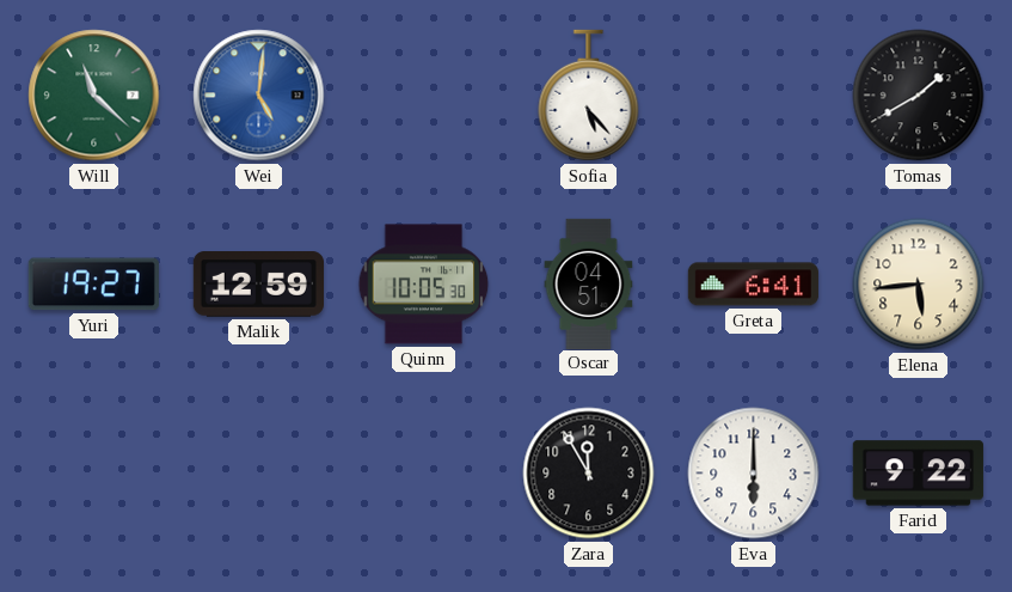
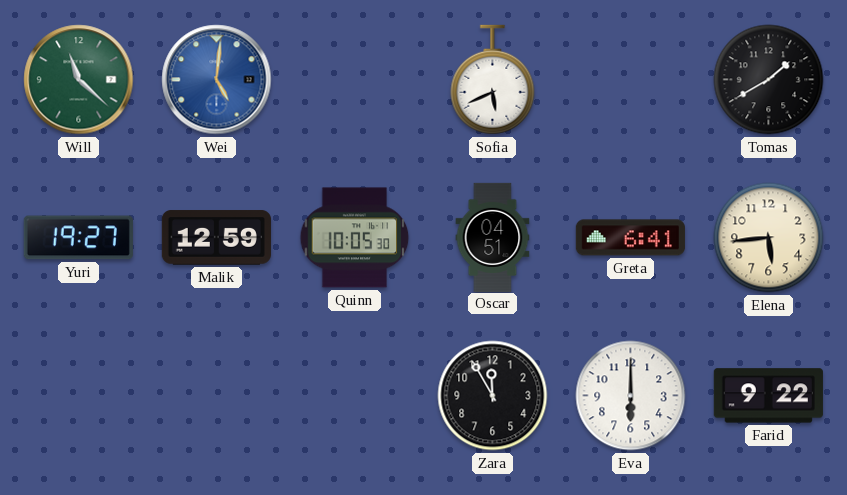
Sofia: 5:23 -> 5:41 (493, 80)
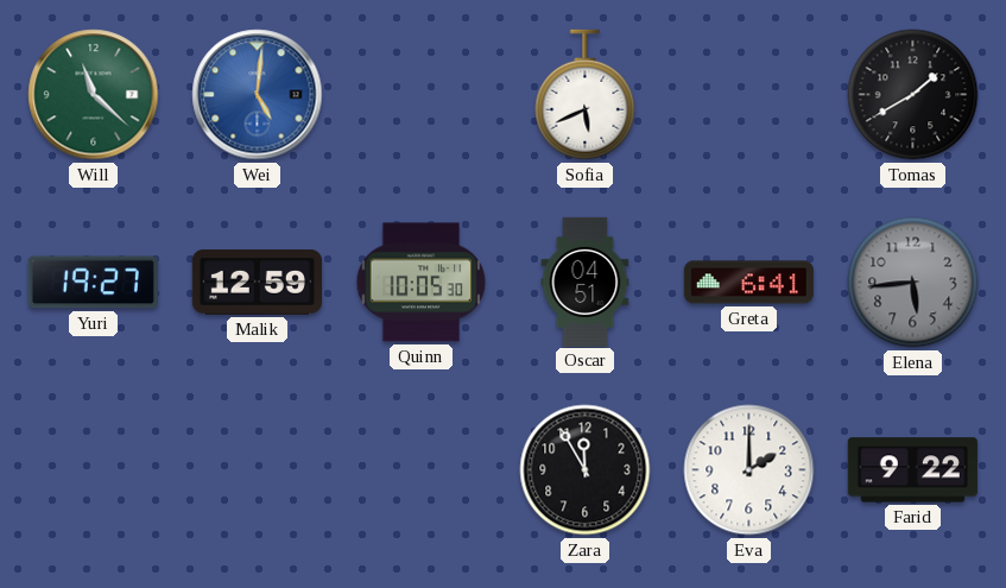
Elena dial: cream -> grey (913, 283)
Eva: 6:00 -> 2:00 (749, 470)
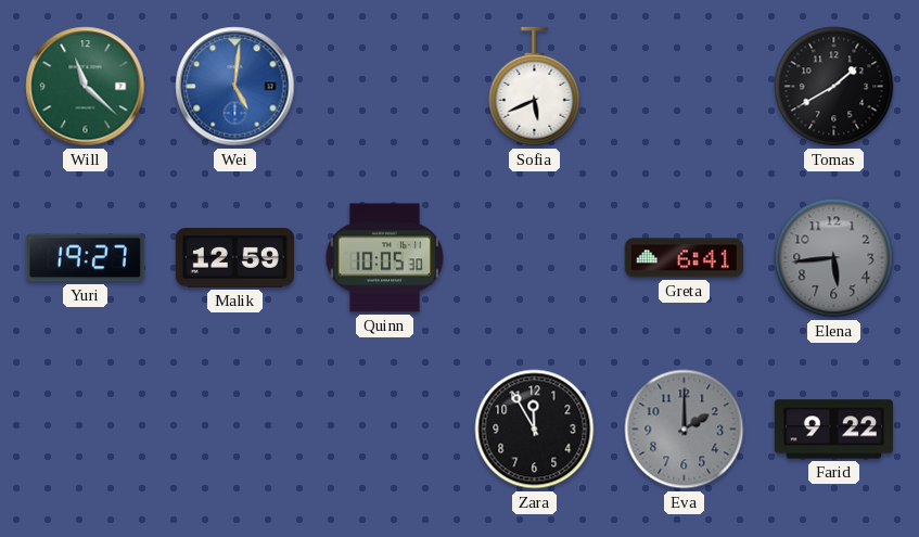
Oscar: 04:51 -> none (586, 282)
Eva dial: white -> grey (685, 430)
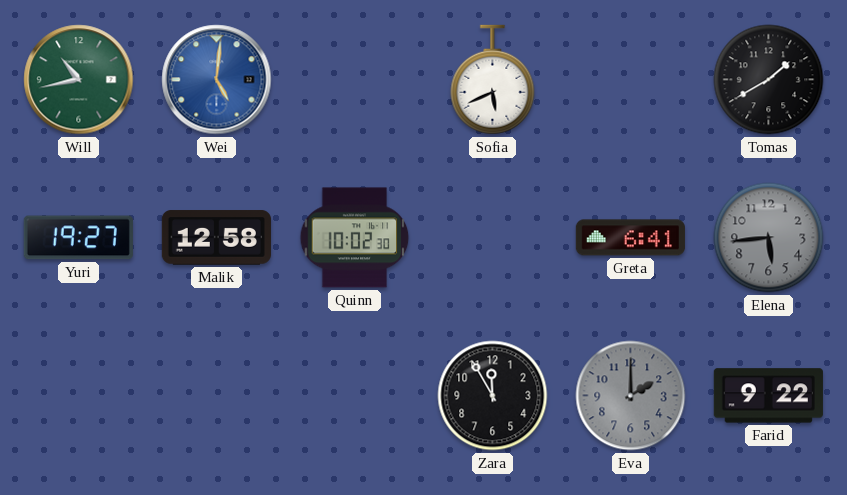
Will: 11:22 -> 10:43 (79, 80)
Malik: 12:59 -> 12:58 (216, 238)
Quinn: 10:05 -> 10:02 (355, 238)
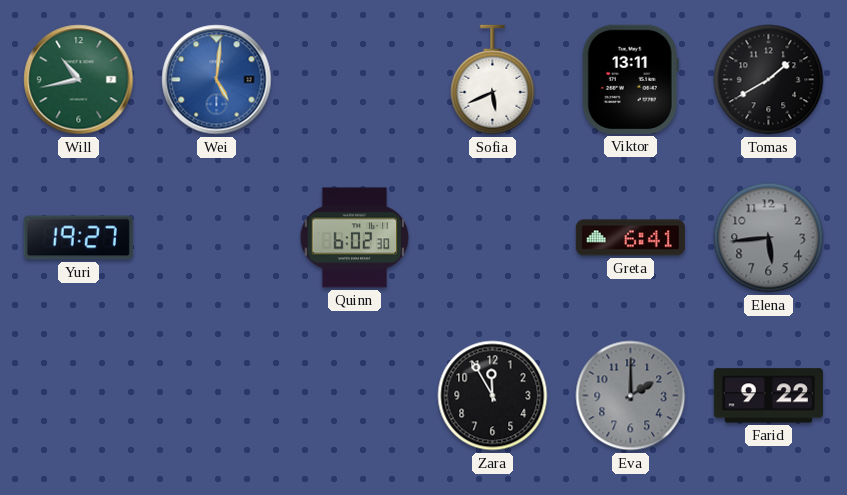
Viktor: none -> 13:11 (630, 79)
Malik: 12:58 -> none (216, 238)
Quinn: 10:02 -> 6:02 (355, 238)
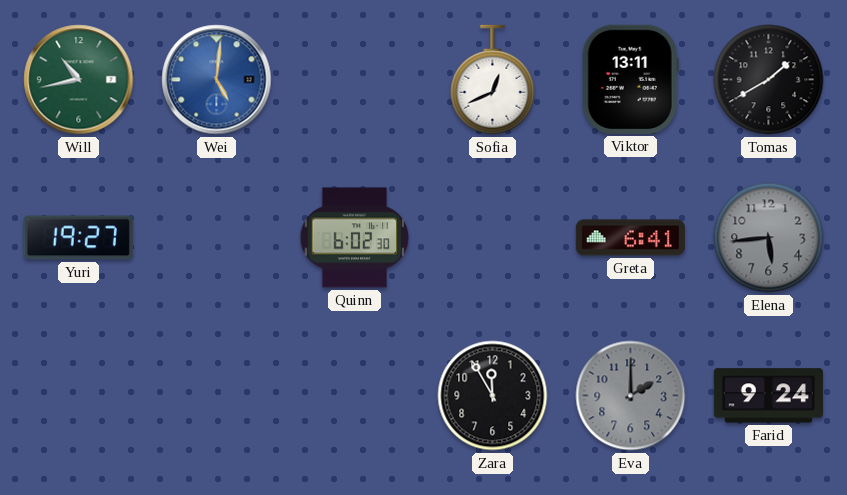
Sofia: 5:41 -> 12:41 (493, 80)
Farid: 9:22 -> 9:24 (768, 396)
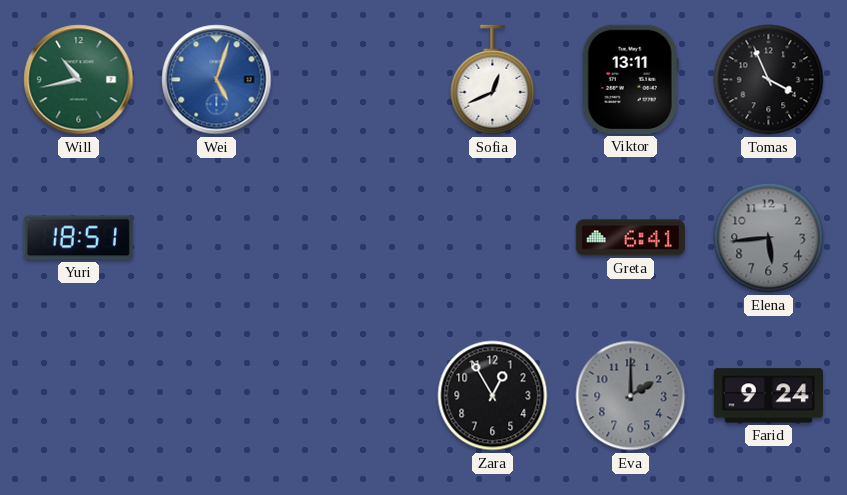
Wei: 5:01 -> 5:03 (217, 80)
Tomas: 1:40 -> 3:56 (769, 80)
Yuri: 19:27 -> 18:51 (78, 238)
Quinn: 6:02 -> none (355, 238)
Zara: 11:55 -> 12:55 (493, 396)
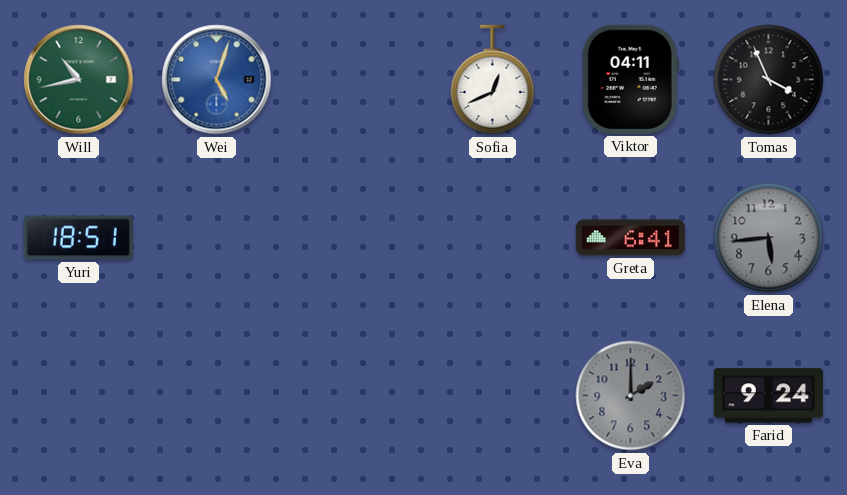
Viktor: 13:11 -> 04:11 (630, 79)
Zara: 12:55 -> none (493, 396)
